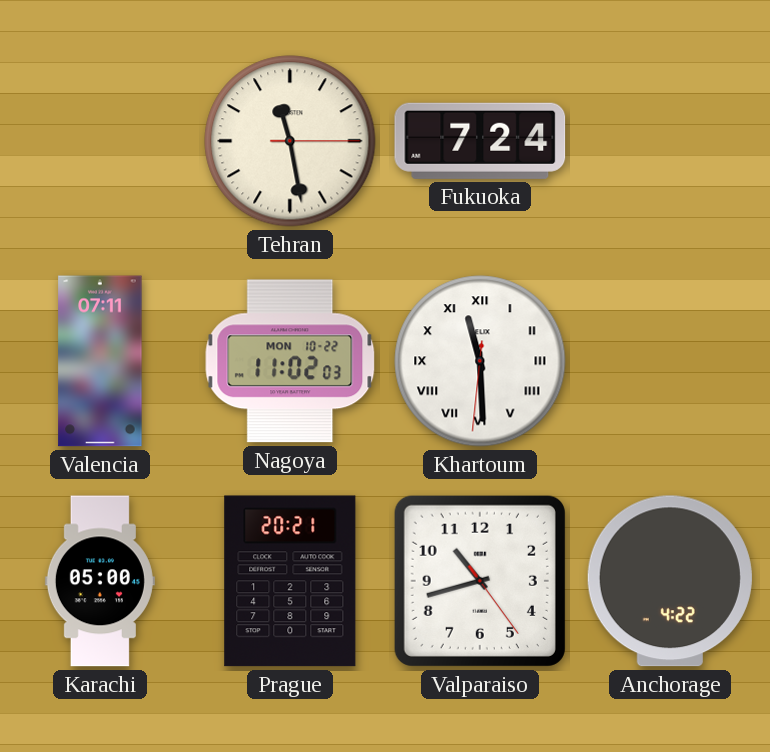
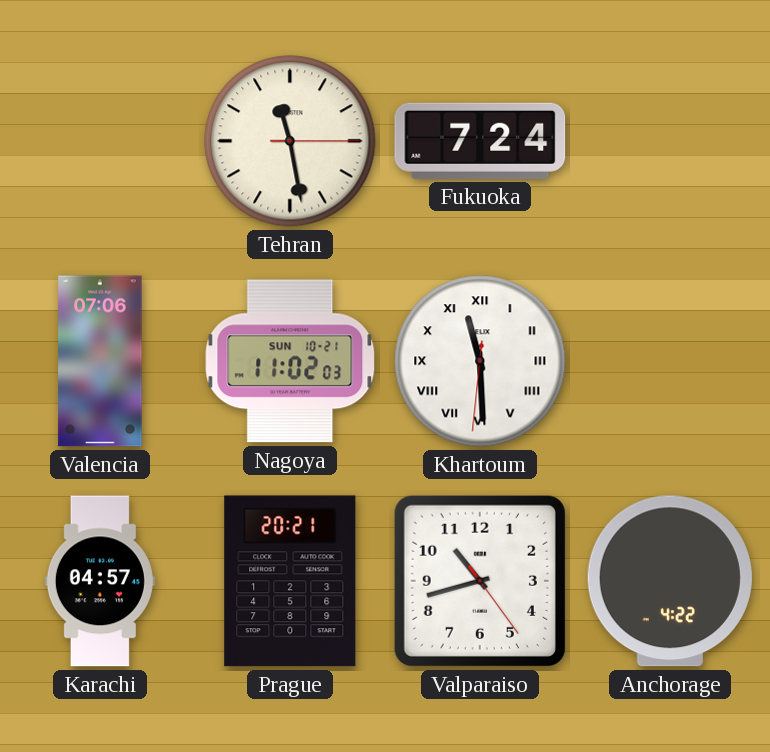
Valencia: 07:11 -> 07:06 (100, 361)
Nagoya date: MON 10-22 -> SUN 10-21 (290, 361)
Karachi: 05:00 -> 04:57 (100, 581)
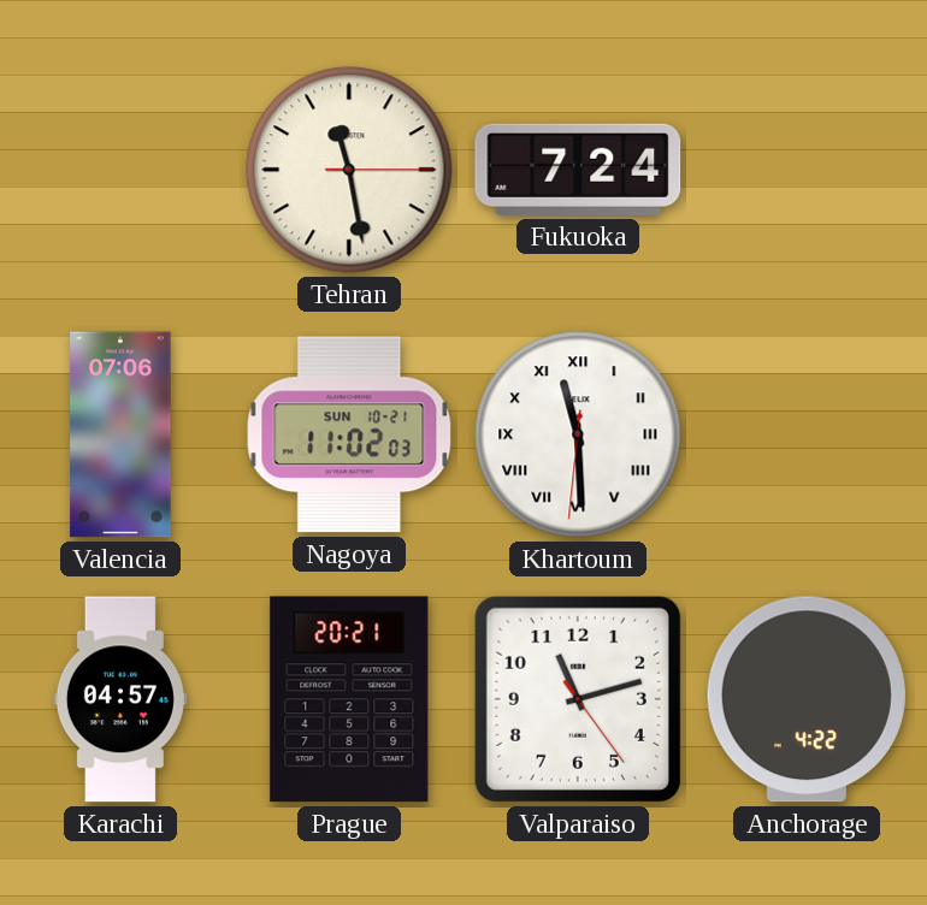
Valparaiso: 10:42 -> 11:12 (578, 699)
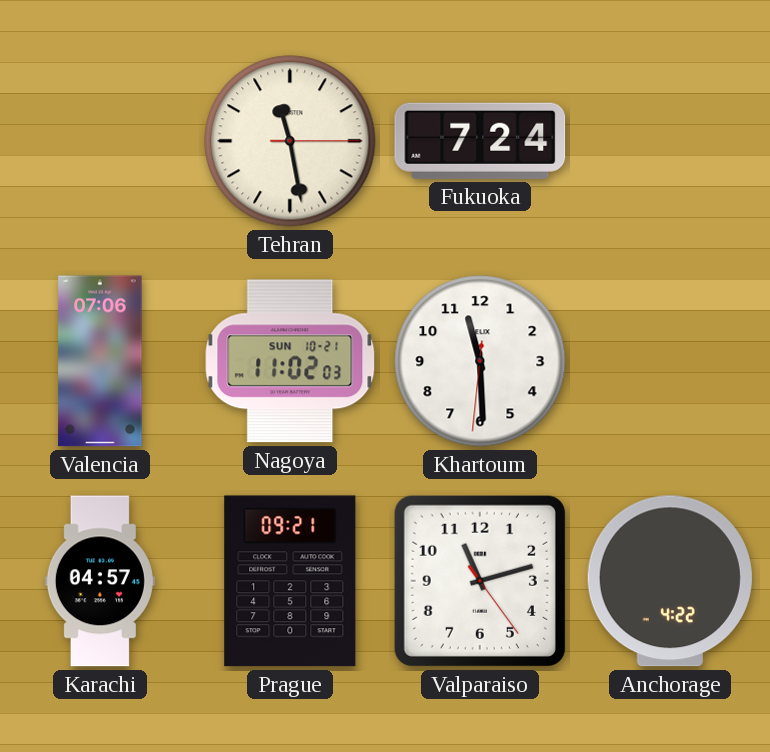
Khartoum numerals: Roman -> Arabic (480, 361)
Prague: 20:21 -> 09:21 (290, 581)
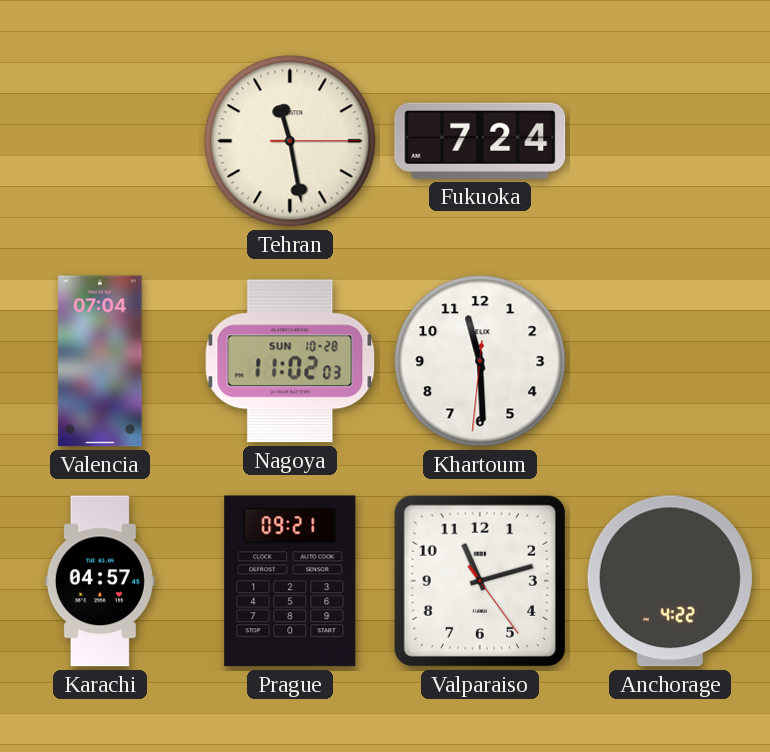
Valencia: 07:06 -> 07:04 (100, 361)
Nagoya date: SUN 10-21 -> SUN 10-28 (290, 361)
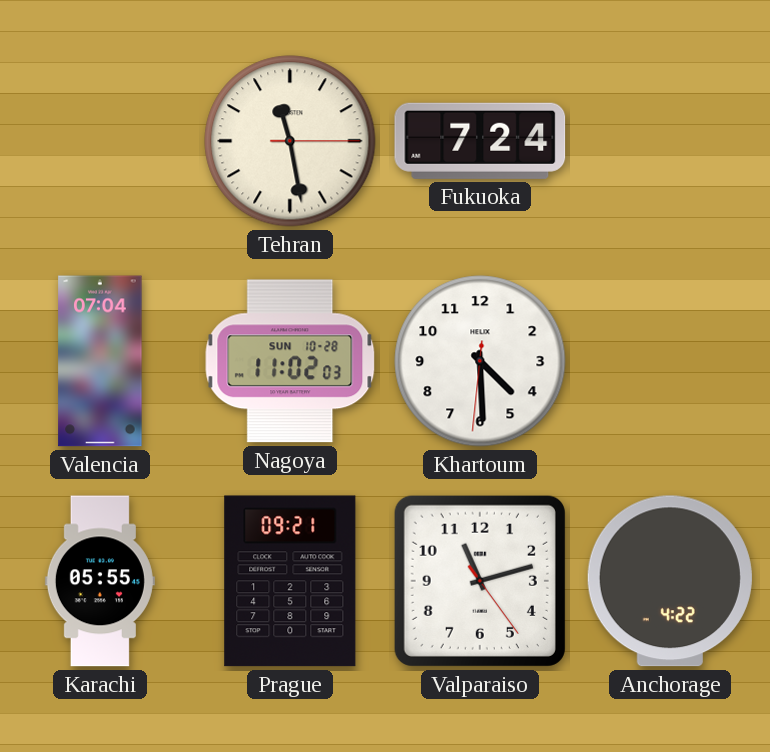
Khartoum: 11:29 -> 4:29 (480, 361)
Karachi: 04:57 -> 05:55 (100, 581)
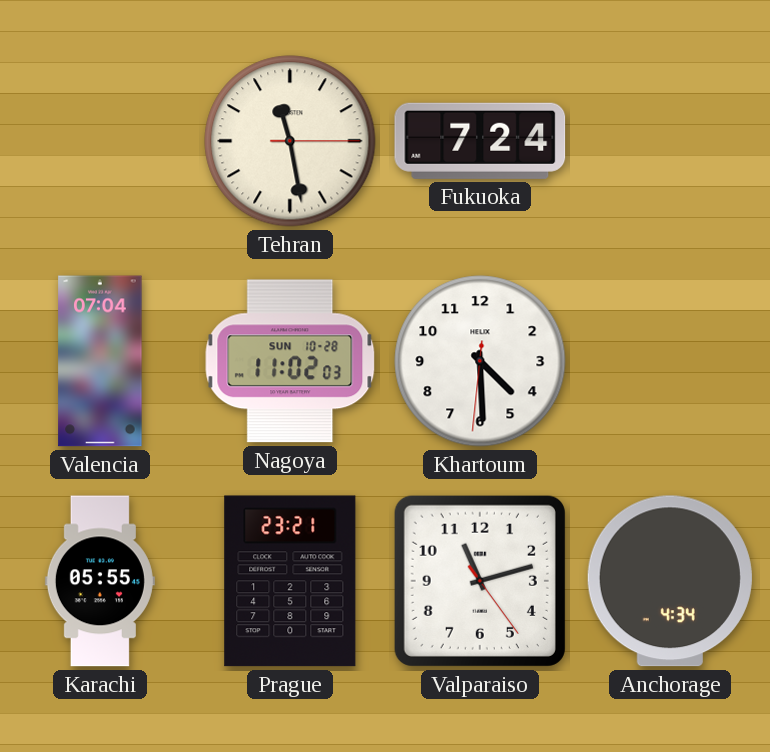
Prague: 09:21 -> 23:21 (290, 581)
Anchorage: 4:22 -> 4:34 (670, 581)
